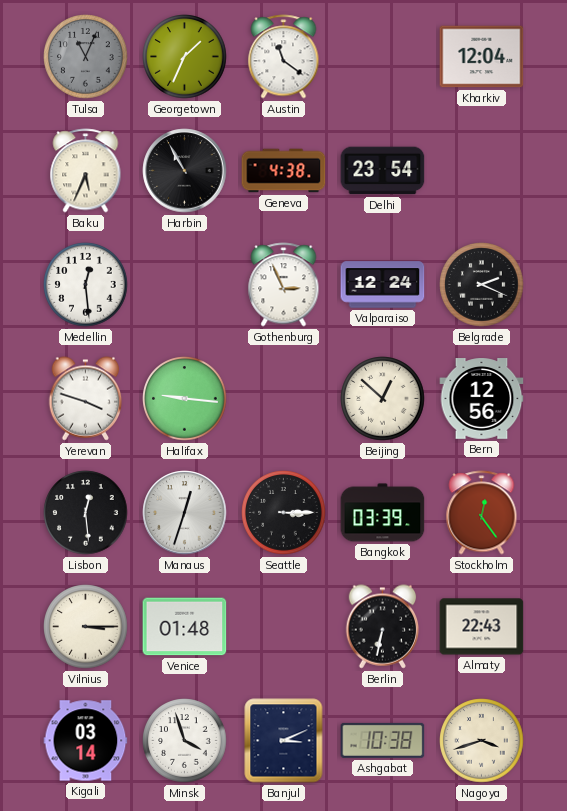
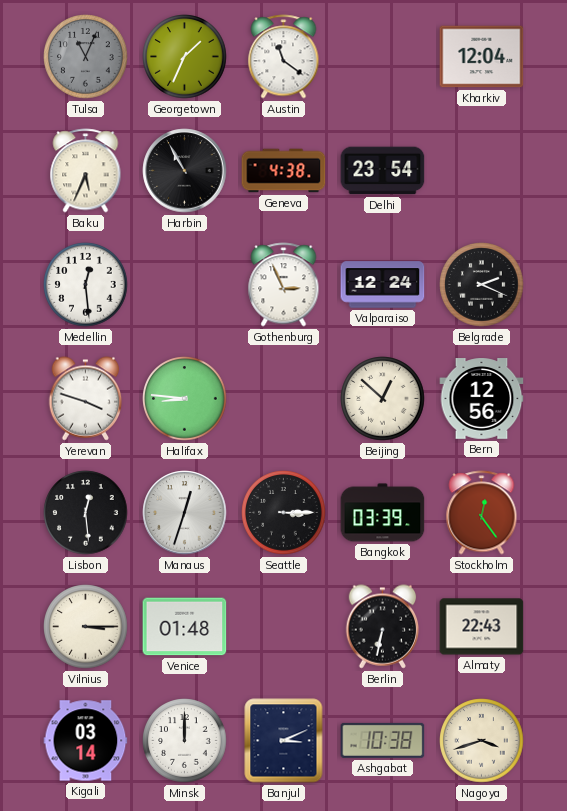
Halifax: 9:16 -> 8:46 (185, 399)
Minsk: 3:57 -> 12:00 (185, 741)
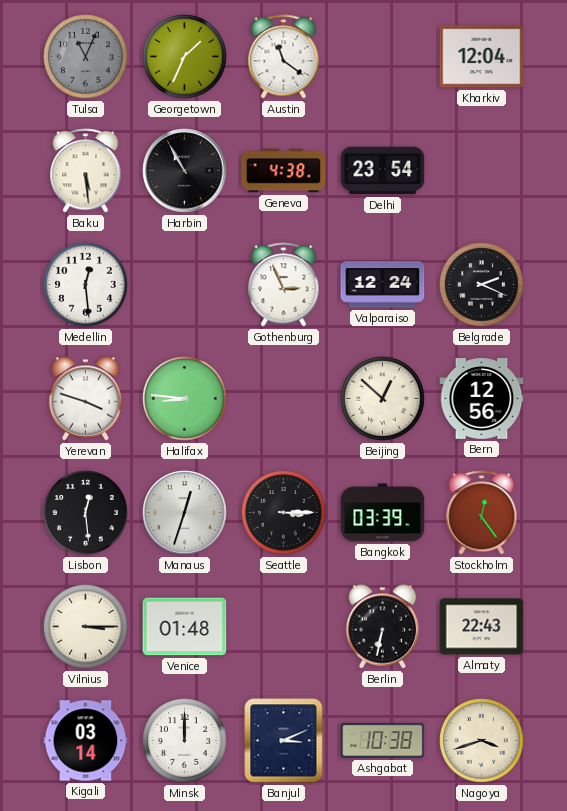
Baku: 5:34 -> 5:29 (86, 171)
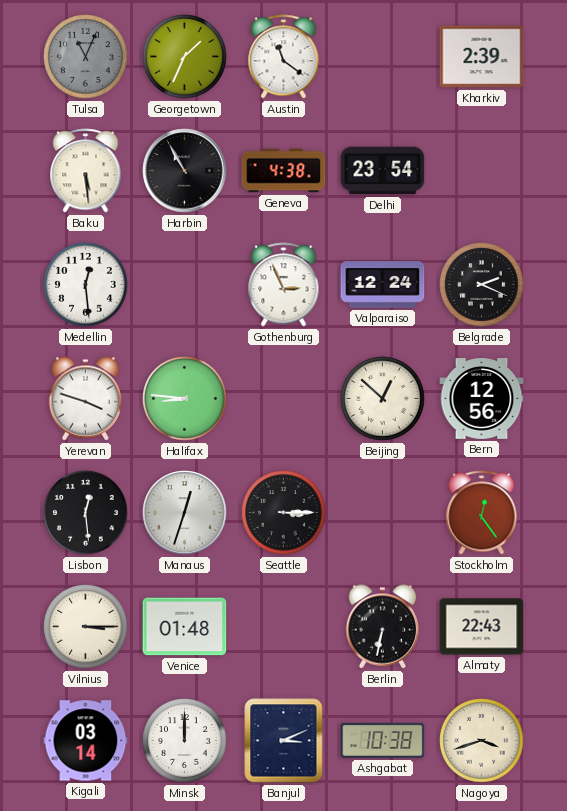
Kharkiv: 12:04 -> 2:39 (482, 57)
Bangkok: 03:39 -> none (383, 513)
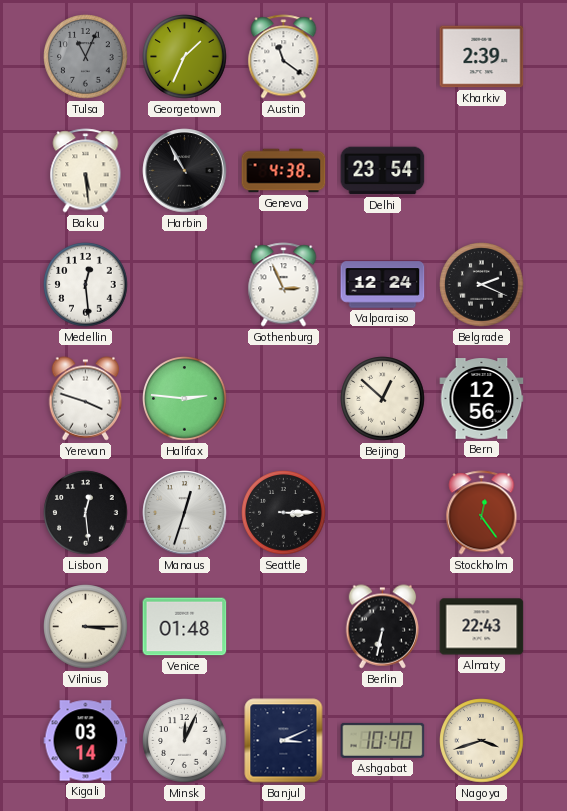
Halifax: 8:46 -> 2:46 (185, 399)
Minsk: 12:00 -> 12:04 (185, 741)
Ashgabat: 10:38 -> 10:40 (383, 740)
